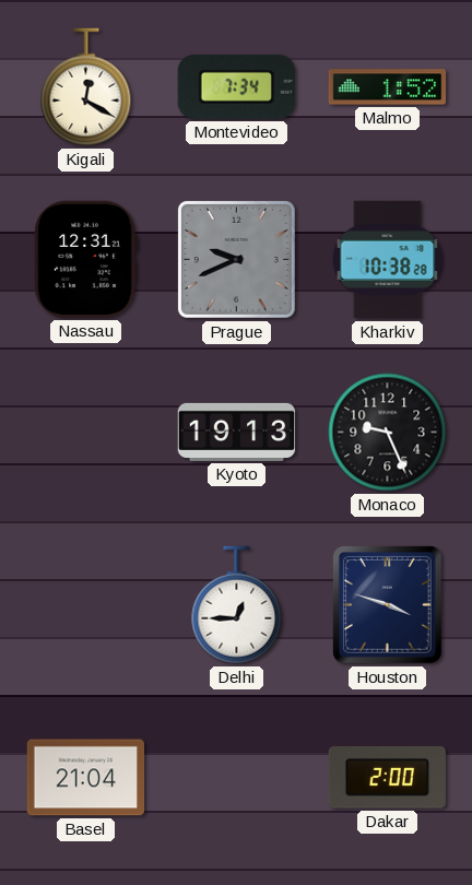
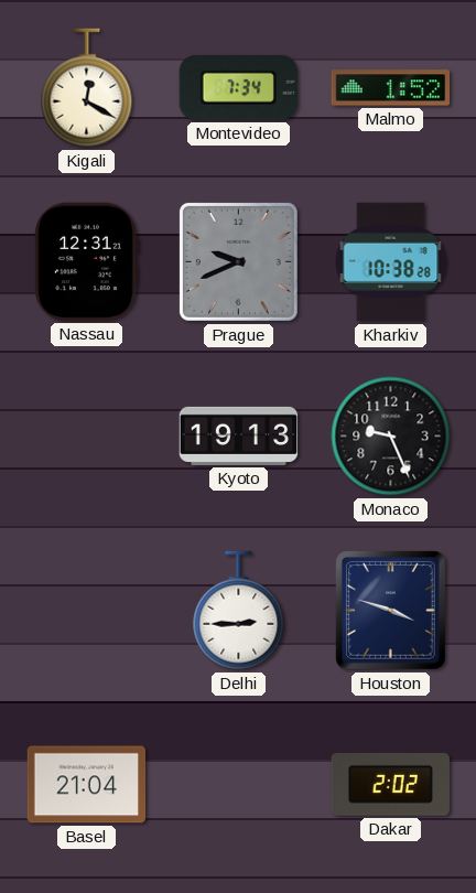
Delhi: 12:45 -> 2:45 (239, 611)
Dakar: 2:00 -> 2:02 (390, 785)
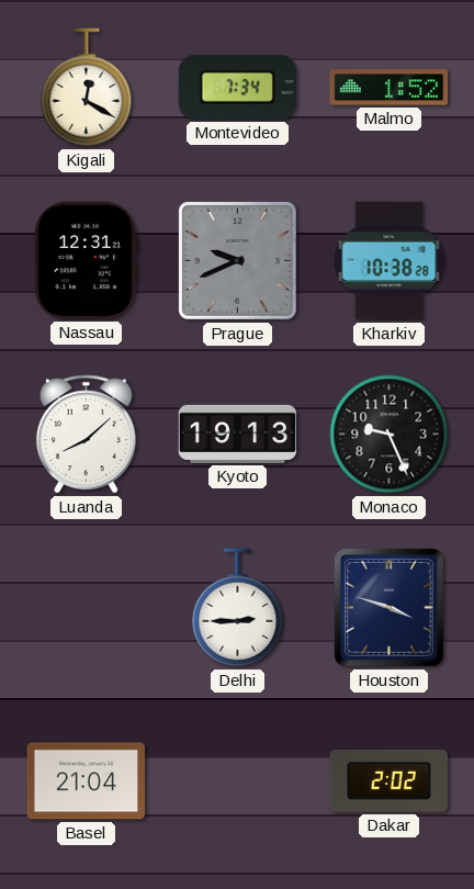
Luanda: none -> 8:08 (87, 435)
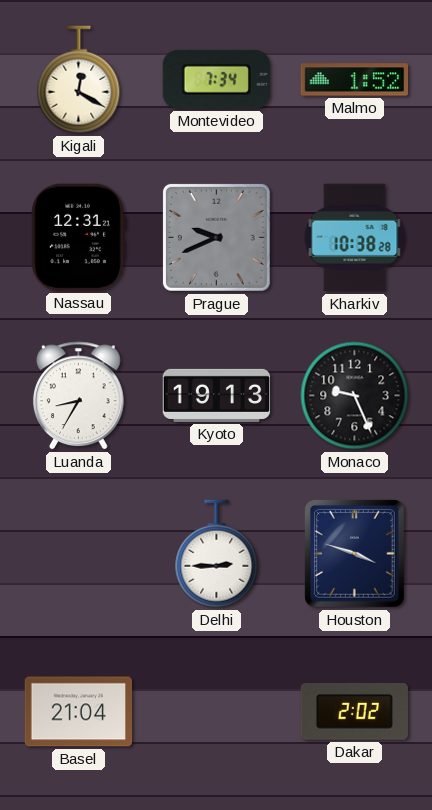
Luanda: 8:08 -> 8:35 (79, 396)
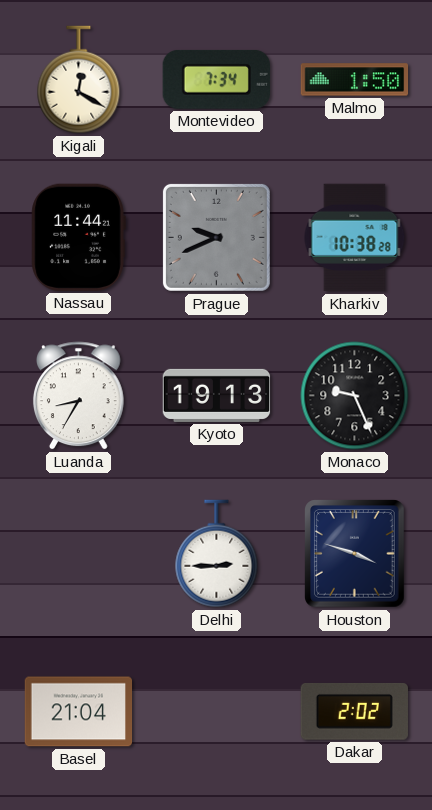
Malmo: 1:52 -> 1:50 (355, 80)
Nassau: 12:31 -> 11:44 (78, 237)
